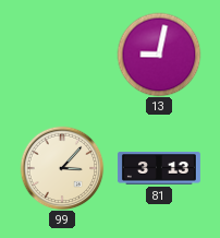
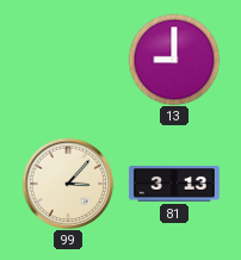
13: 9:02 -> 9:00 (174, 60)
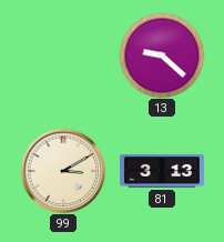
13: 9:00 -> 9:22 (162, 56)
99: 3:07 -> 3:10 (63, 171)
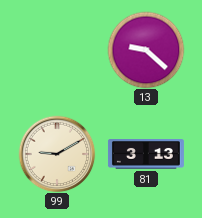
99: 3:10 -> 9:10 (57, 154)
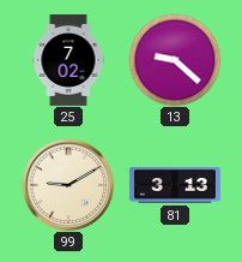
25: none -> 7:02 (68, 60)
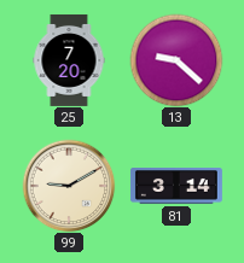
25: 7:02 -> 7:20 (69, 60)
81: 3:13 -> 3:14 (176, 186)
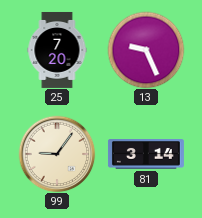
13: 9:22 -> 9:26 (146, 50)
99: 9:10 -> 9:06 (57, 154)
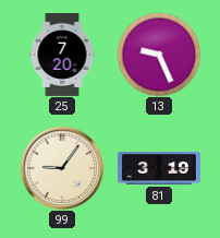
81: 3:14 -> 3:19 (159, 168)
